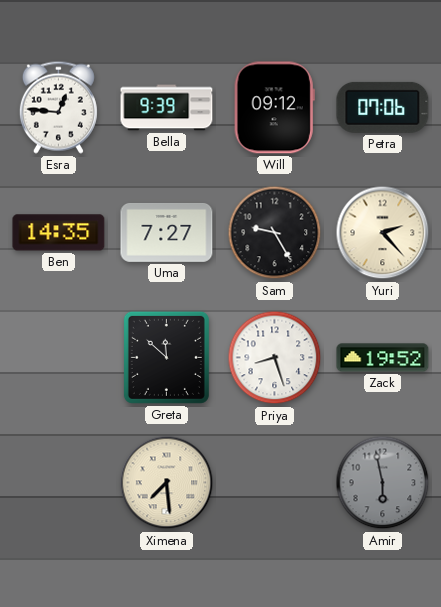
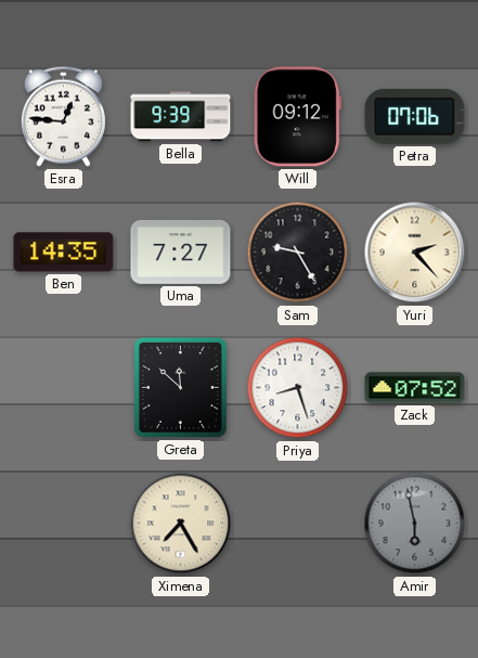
Zack: 19:52 -> 07:52 (415, 388)
Ximena: 7:29 -> 7:25 (181, 524)
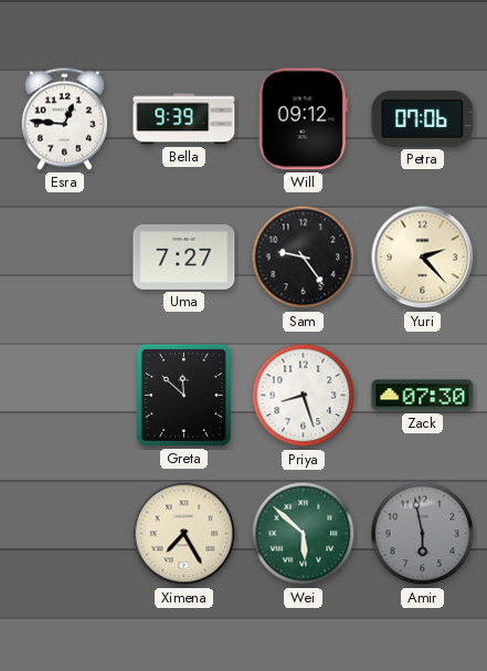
Ben: 14:35 -> none (64, 253)
Sam: 9:25 -> 9:24 (304, 258)
Zack: 07:52 -> 07:30 (423, 396)
Wei: none -> 5:52 (304, 534)
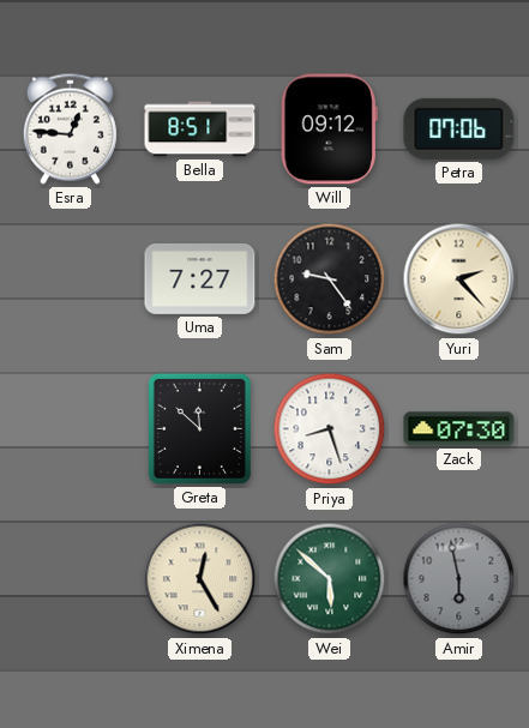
Bella: 9:39 -> 8:51 (200, 130)
Ximena: 7:25 -> 12:25 (200, 579)
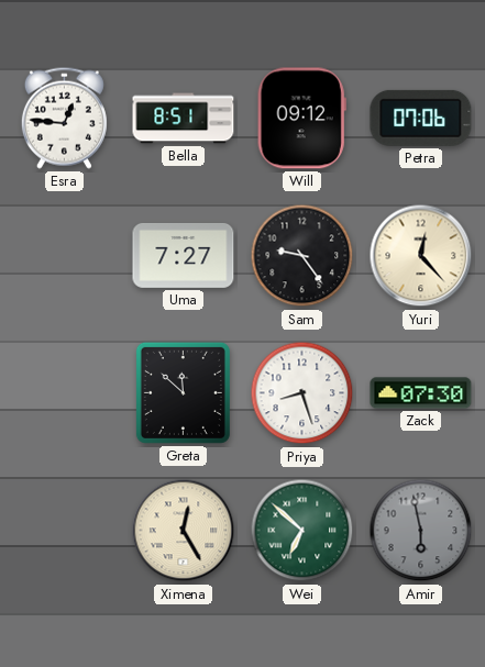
Yuri: 2:23 -> 12:23 (421, 256)
Wei: 5:52 -> 6:52 (302, 531)
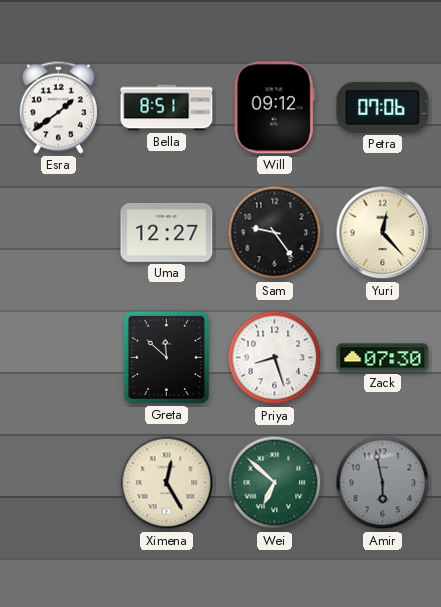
Esra: 12:46 -> 1:39 (58, 107)
Uma: 7:27 -> 12:27 (167, 232)
